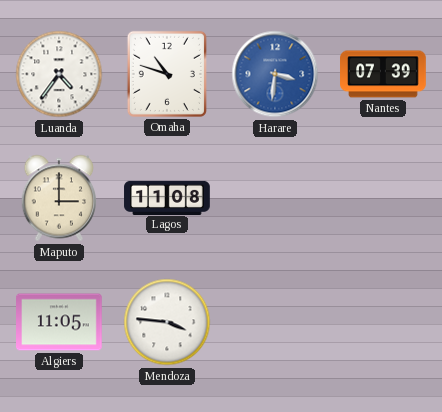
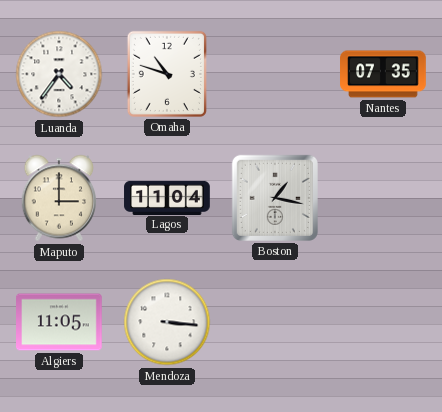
Harare: 3:31 -> none (275, 74)
Nantes: 07:39 -> 07:35 (383, 74)
Lagos: 11:08 -> 11:04 (167, 197)
Boston: none -> 1:17 (275, 198)
Mendoza: 3:46 -> 3:16 (167, 322)
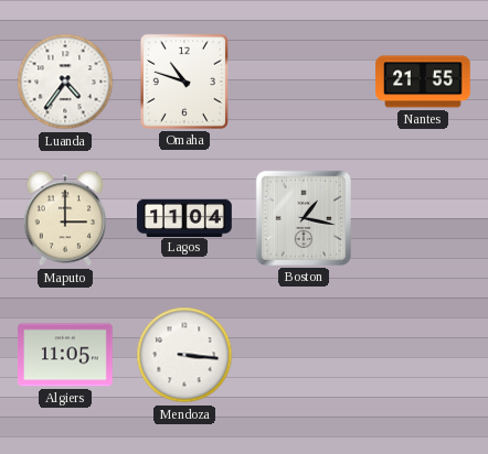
Nantes: 07:35 -> 21:55 (423, 82)
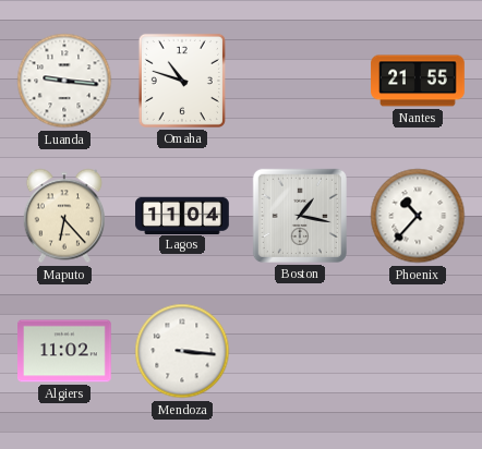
Luanda: 4:36 -> 9:16 (64, 81)
Maputo: 3:00 -> 6:23 (63, 216)
Phoenix: none -> 10:37 (418, 216)
Algiers: 11:05 -> 11:02 (65, 351)
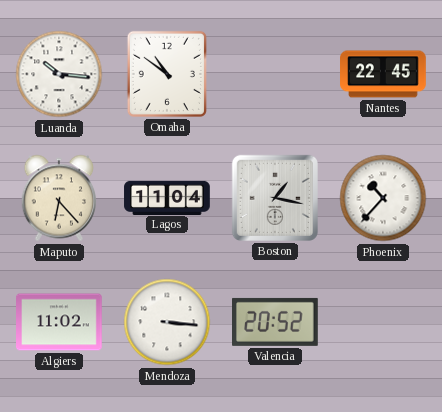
Luanda: 9:16 -> 10:16 (59, 74)
Omaha: 10:48 -> 10:51 (167, 74)
Nantes: 21:55 -> 22:45 (383, 74)
Valencia: none -> 20:52 (276, 322)
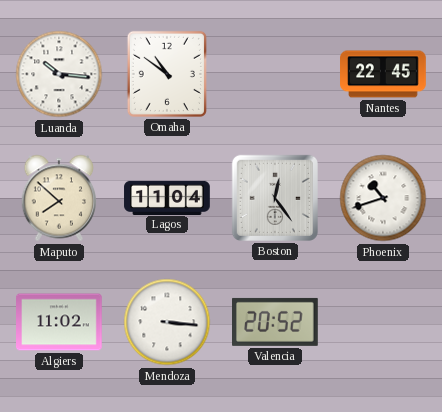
Maputo: 6:23 -> 7:52 (58, 198)
Boston: 1:17 -> 12:24 (275, 198)
Phoenix: 10:37 -> 10:42 (383, 198)
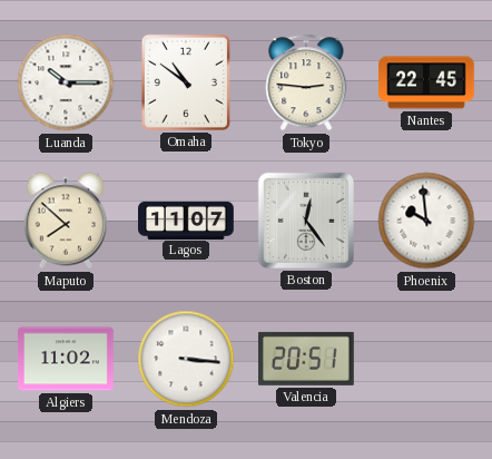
Luanda: 10:16 -> 10:15 (66, 82)
Tokyo: none -> 2:46 (306, 82)
Lagos: 11:04 -> 11:07 (186, 219)
Phoenix: 10:42 -> 9:59 (426, 221)
Valencia: 20:52 -> 20:51 (307, 359)
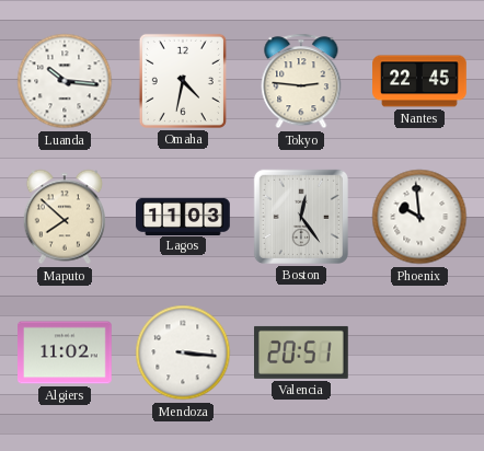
Luanda: 10:15 -> 10:16 (65, 81)
Omaha: 10:51 -> 4:32 (183, 81)
Lagos: 11:07 -> 11:03 (183, 216)
